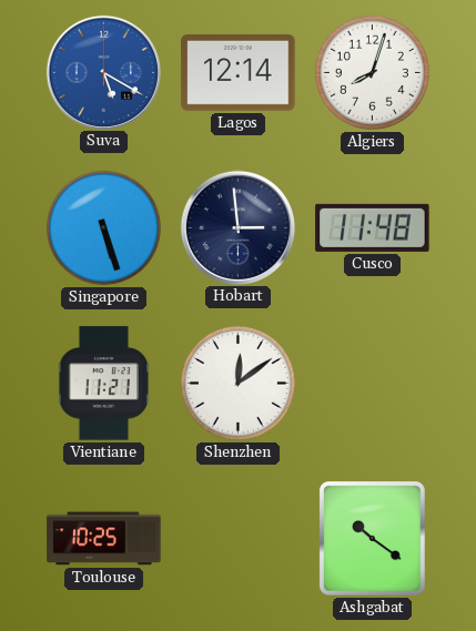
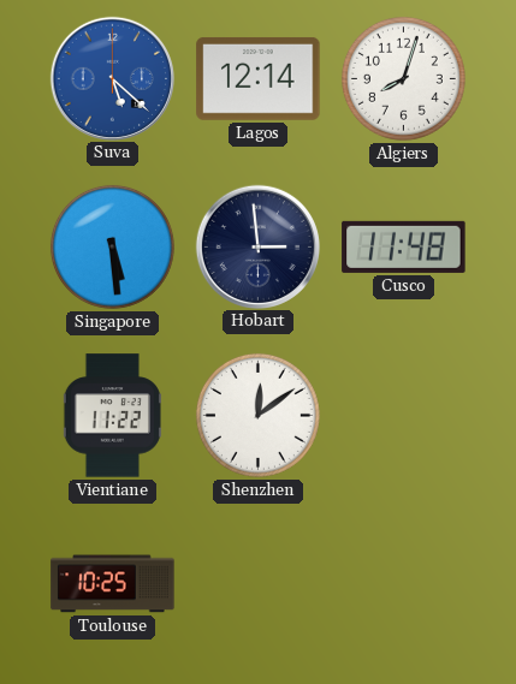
Suva: 5:20 -> 5:22 (112, 78)
Singapore: 5:27 -> 5:29 (112, 246)
Vientiane: 11:21 -> 11:22 (112, 416)
Ashgabat: 10:21 -> none (372, 538)
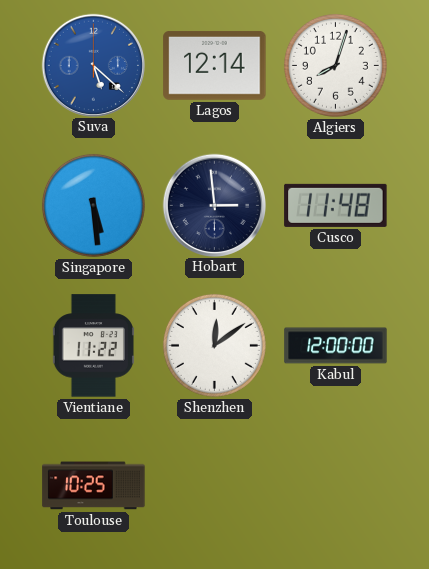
Kabul: none -> 12:00 (336, 346)
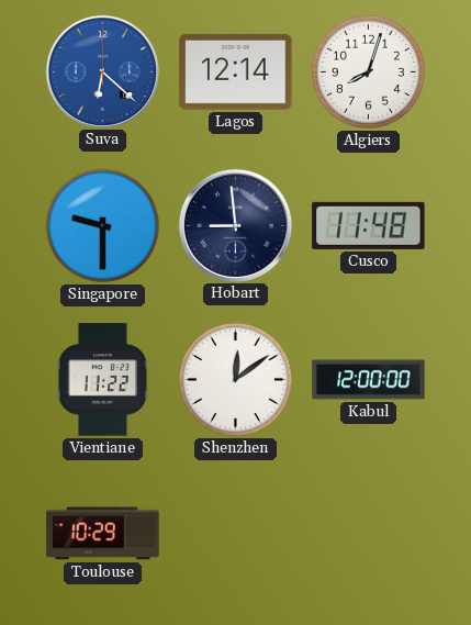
Suva: 5:22 -> 6:22 (102, 71)
Singapore: 5:29 -> 9:30 (102, 225)
Hobart: 2:59 -> 8:59 (235, 225)
Toulouse: 10:25 -> 10:29 (103, 534)
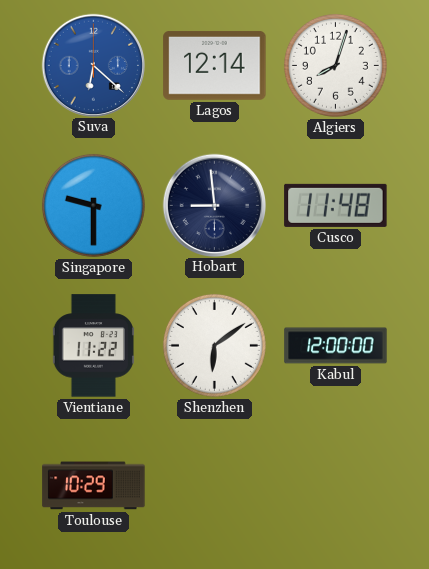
Shenzhen: 12:09 -> 6:09 (214, 345)
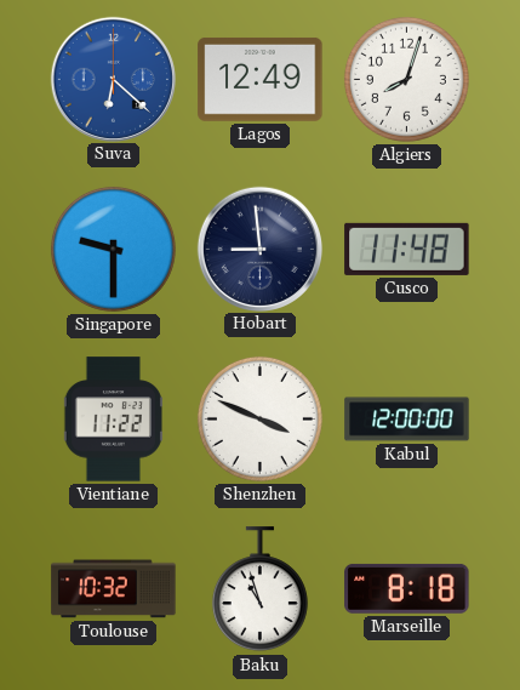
Lagos: 12:14 -> 12:49 (261, 79)
Shenzhen: 6:09 -> 3:49 (259, 418)
Toulouse: 10:29 -> 10:32 (114, 589)
Baku: none -> 10:57 (259, 589)
Marseille: none -> 8:18 (407, 588)
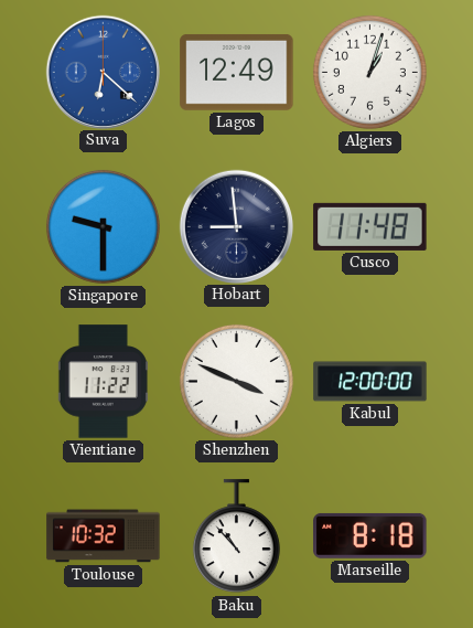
Algiers: 8:03 -> 1:03 (369, 72)
Baku: 10:57 -> 10:53 (236, 536)
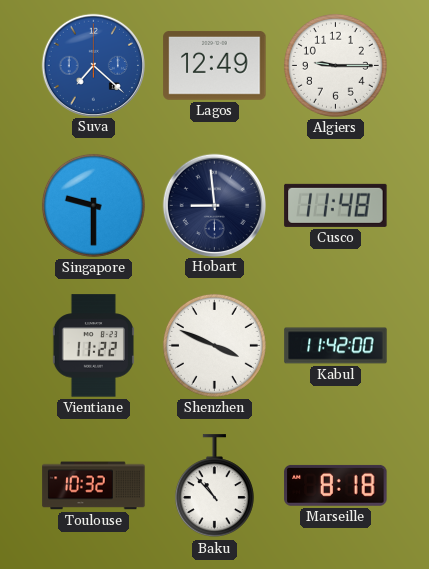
Suva: 6:22 -> 7:22 (93, 65)
Algiers: 1:03 -> 9:15 (335, 65)
Kabul: 12:00 -> 11:42 (336, 346)
